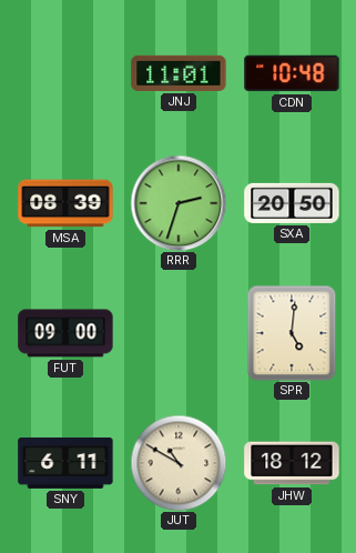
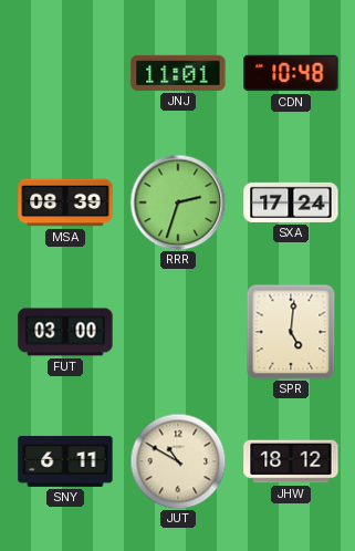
SXA: 20:50 -> 17:24 (291, 202)
FUT: 09:00 -> 03:00 (65, 332)
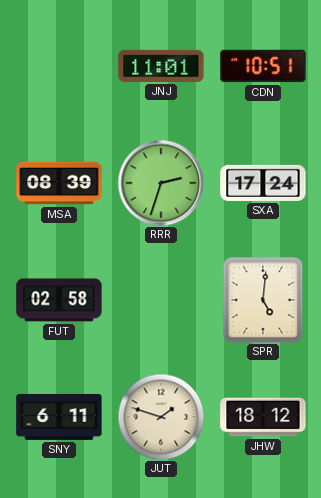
CDN: 10:48 -> 10:51 (263, 66)
FUT: 03:00 -> 02:58 (59, 300)
JUT: 10:50 -> 1:48 (161, 417)
